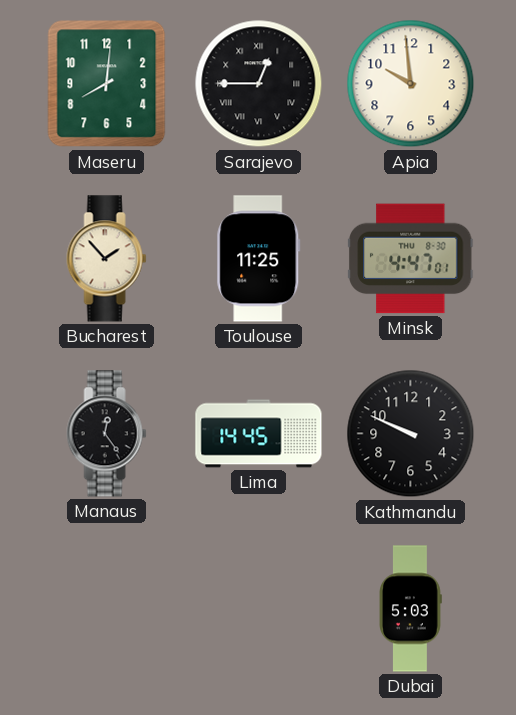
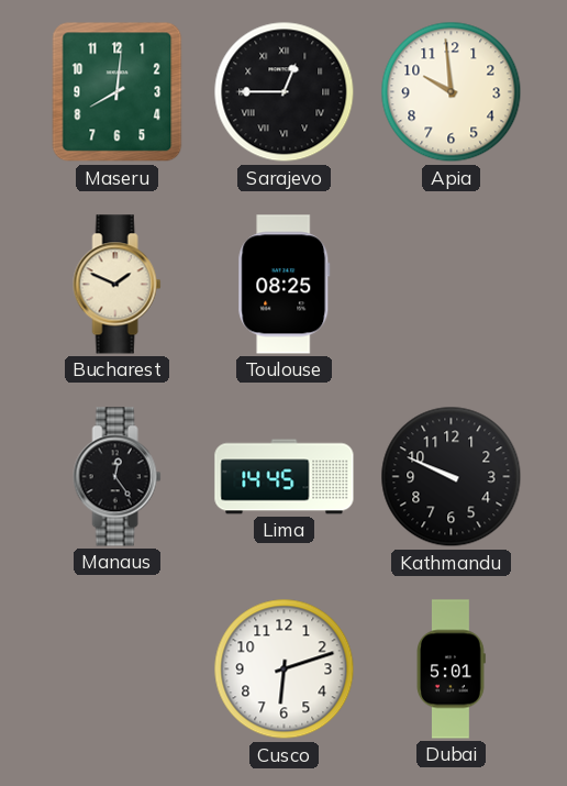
Bucharest: 1:53 -> 1:49 (118, 285)
Toulouse: 11:25 -> 08:25 (285, 285)
Minsk: 4:47 -> none (411, 259)
Cusco: none -> 6:12 (285, 669)
Dubai: 5:03 -> 5:01 (451, 669)
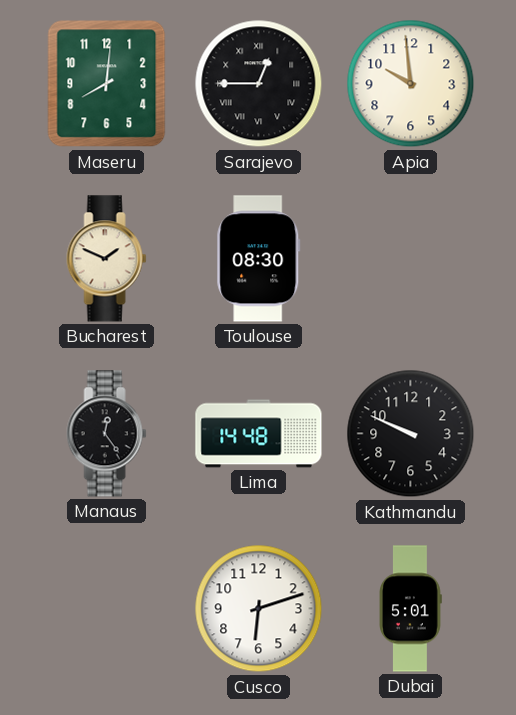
Toulouse: 08:25 -> 08:30 (259, 259)
Lima: 14:45 -> 14:48 (259, 434)
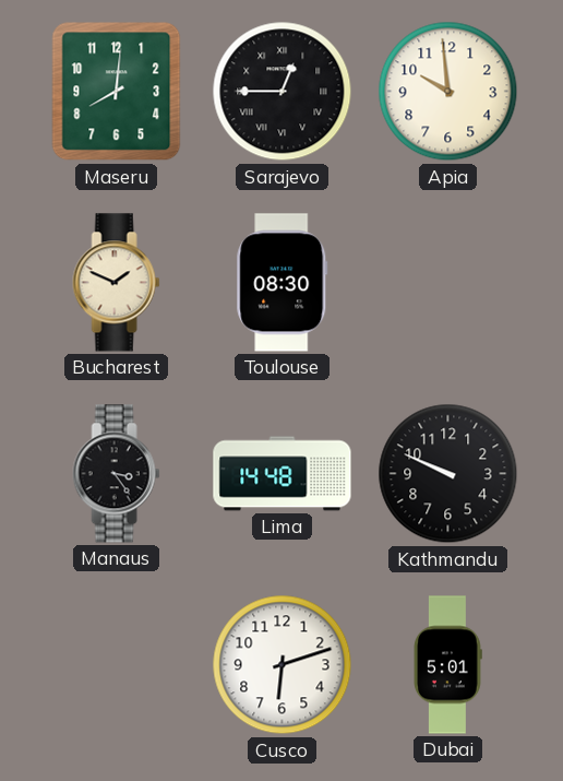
Manaus: 12:24 -> 3:24 (117, 474)
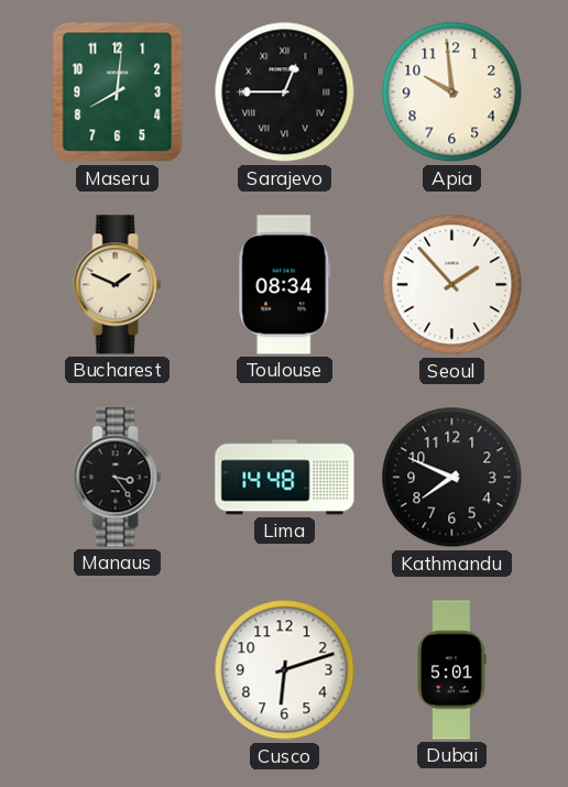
Toulouse: 08:30 -> 08:34 (285, 285)
Seoul: none -> 1:53 (452, 285)
Kathmandu: 9:49 -> 7:49 (452, 478)
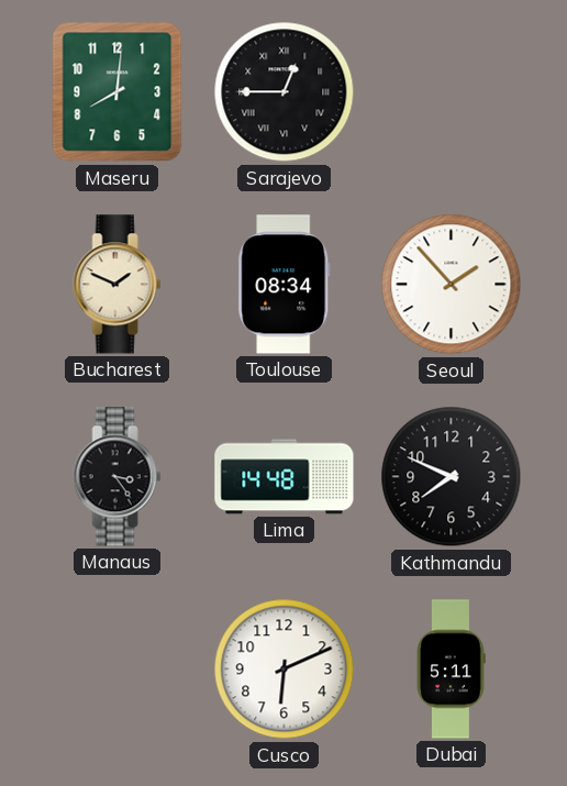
Apia: 9:59 -> none (452, 92)
Cusco: 6:12 -> 6:11 (285, 669)
Dubai: 5:01 -> 5:11 (451, 669)
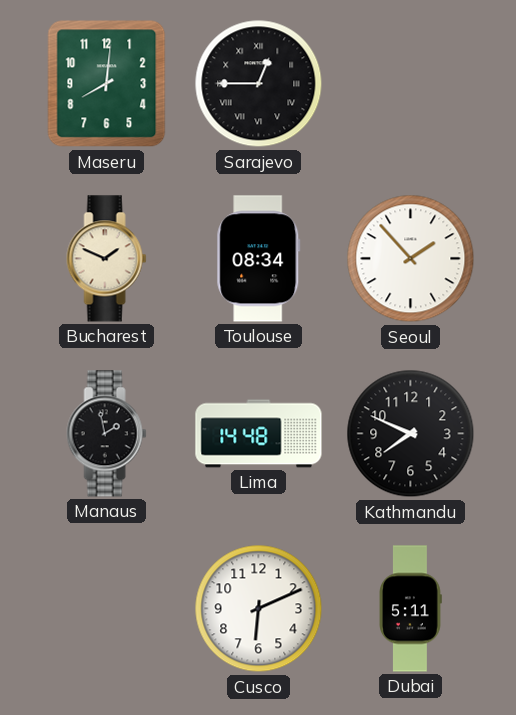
Manaus: 3:24 -> 1:58 (107, 434)
